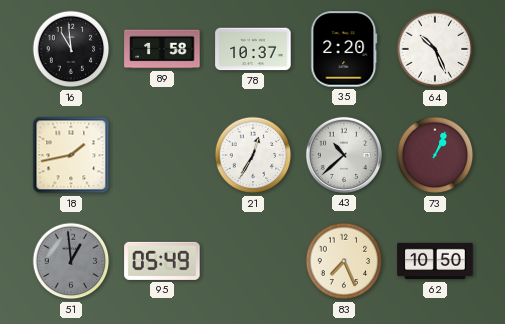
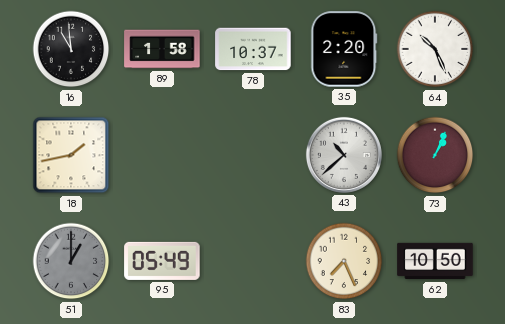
21: 12:35 -> none (253, 155)
51: 12:59 -> 1:00 (71, 261)
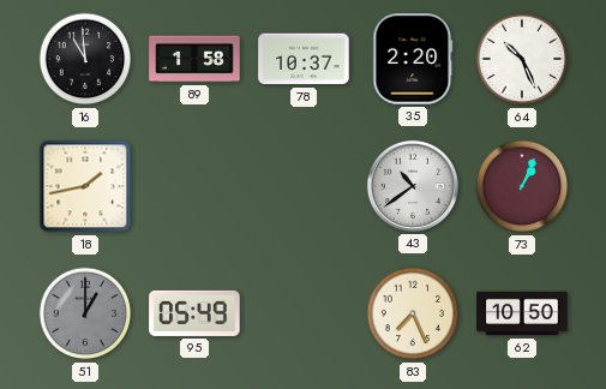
43: 10:38 -> 10:39 (413, 186)
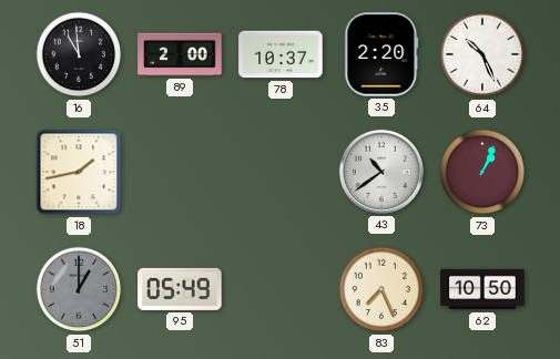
89: 1:58 -> 2:00 (180, 54)
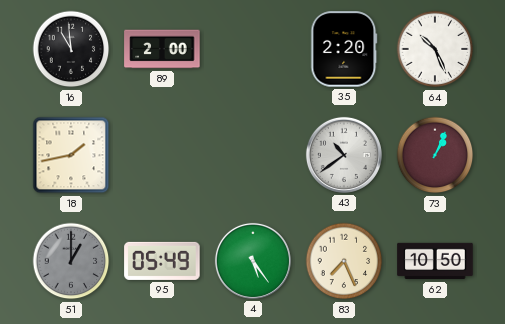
78: 10:37 -> none (281, 54)
4: none -> 5:24 (253, 261)
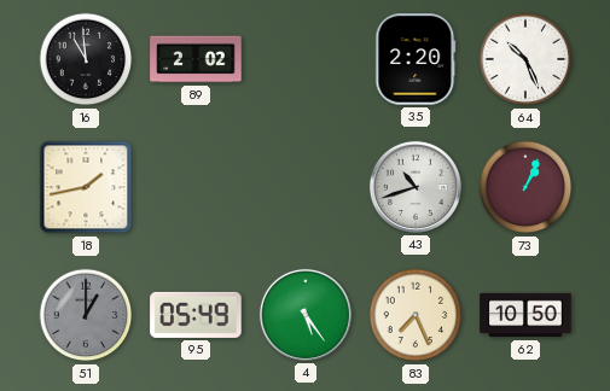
89: 2:00 -> 2:02 (196, 59)
43: 10:39 -> 10:42 (416, 187)
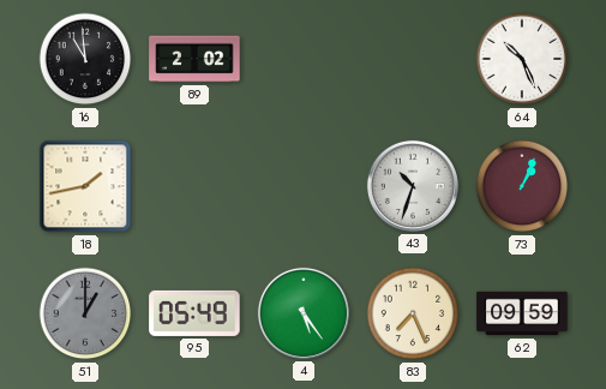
35: 2:20 -> none (416, 59)
43: 10:42 -> 10:33 (413, 186)
62: 10:50 -> 09:59 (522, 313)
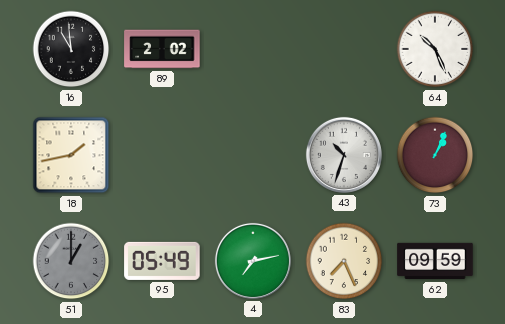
4: 5:24 -> 7:13 (253, 261)
